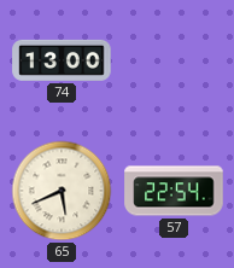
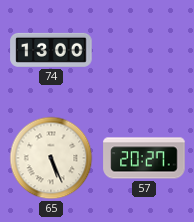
65: 5:41 -> 5:26 (51, 158)
57: 22:54 -> 20:27 (144, 158)
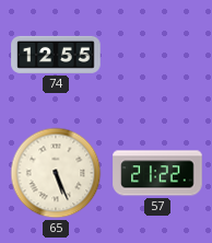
74: 13:00 -> 12:55 (56, 55)
57: 20:27 -> 21:22 (157, 173)
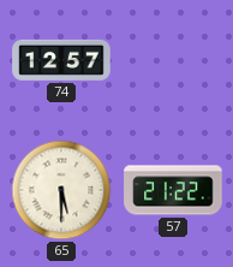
74: 12:55 -> 12:57 (61, 60)
65: 5:26 -> 5:30 (61, 190)
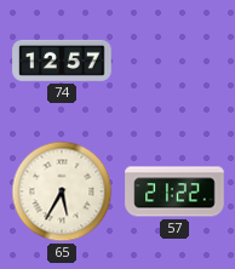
65: 5:30 -> 5:35 (62, 191)
